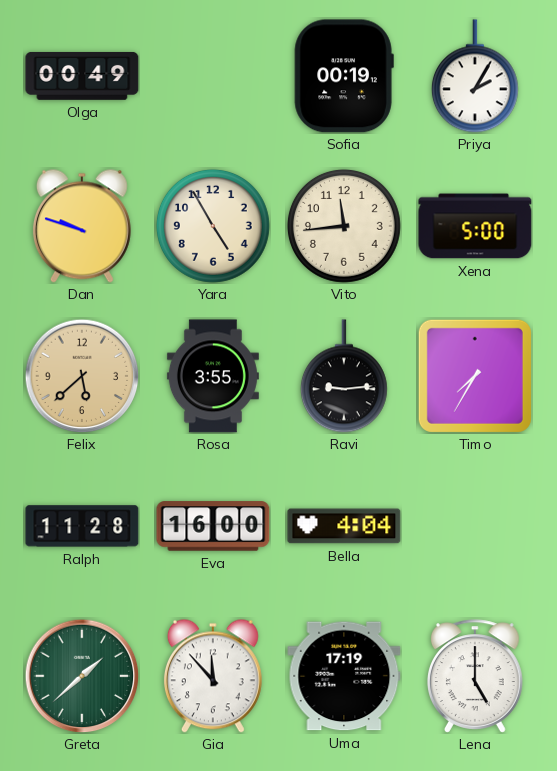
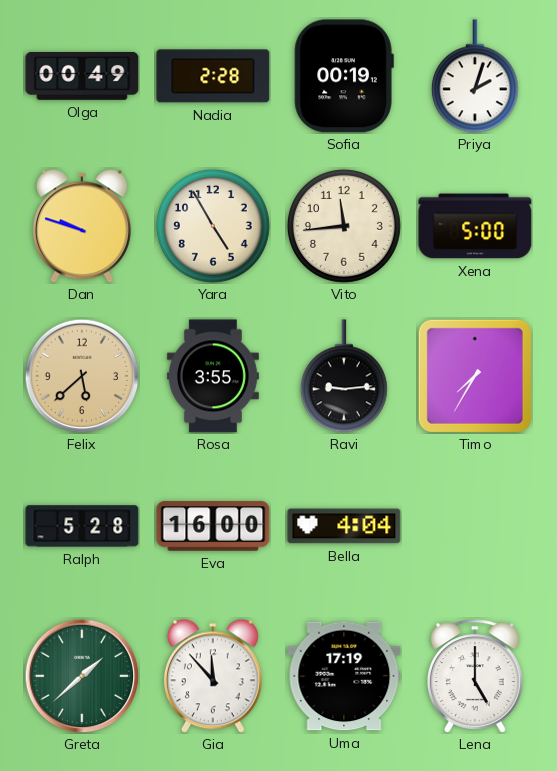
Nadia: none -> 2:28 (213, 76)
Priya: 2:05 -> 2:03 (475, 76)
Ralph: 11:28 -> 5:28 (82, 526)
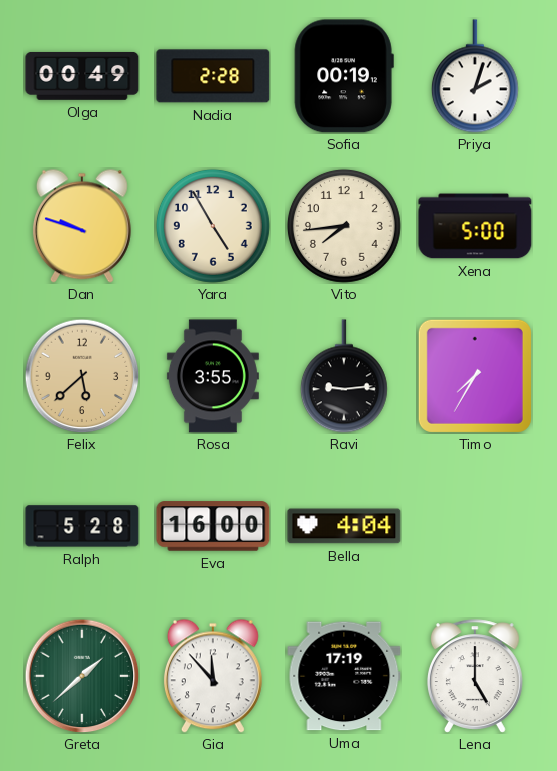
Vito: 11:44 -> 7:44 (344, 226)
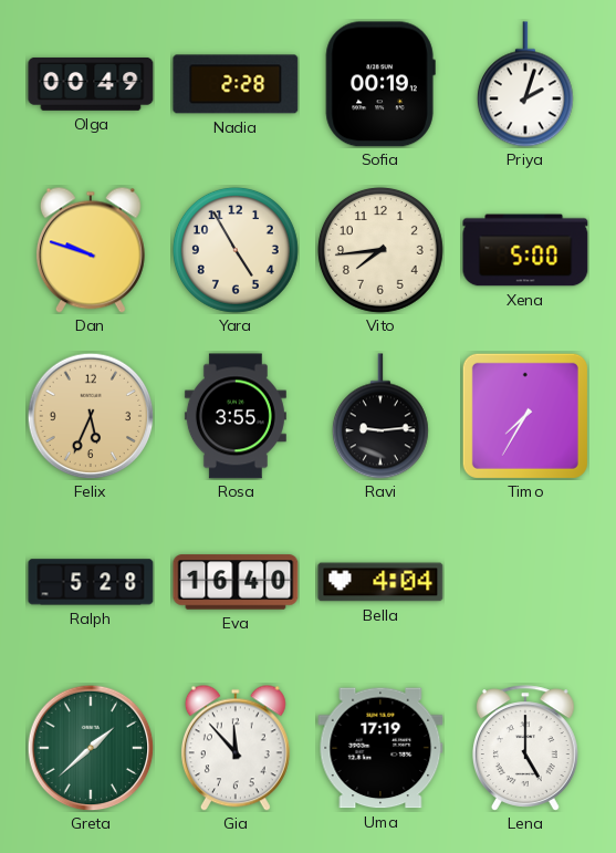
Felix: 5:38 -> 5:34 (91, 416)
Eva: 16:00 -> 16:40 (236, 582)
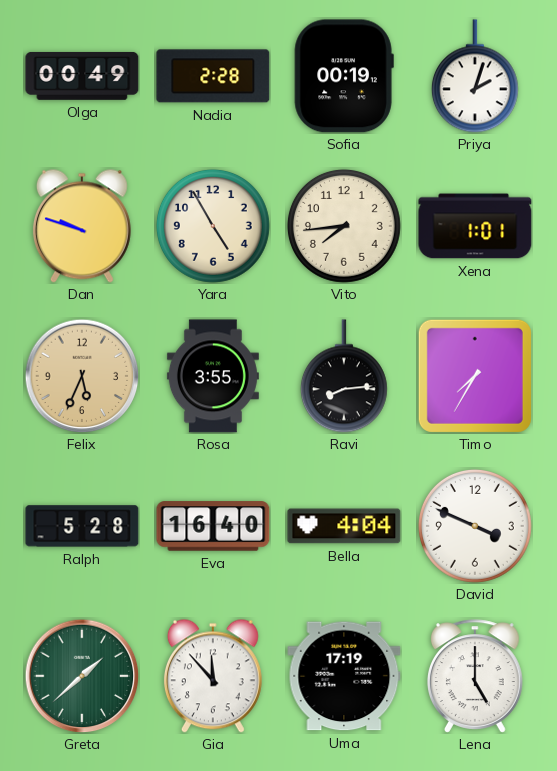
Xena: 5:00 -> 1:01 (475, 226)
Ravi: 9:14 -> 8:14 (344, 376)
David: none -> 3:49 (475, 526)
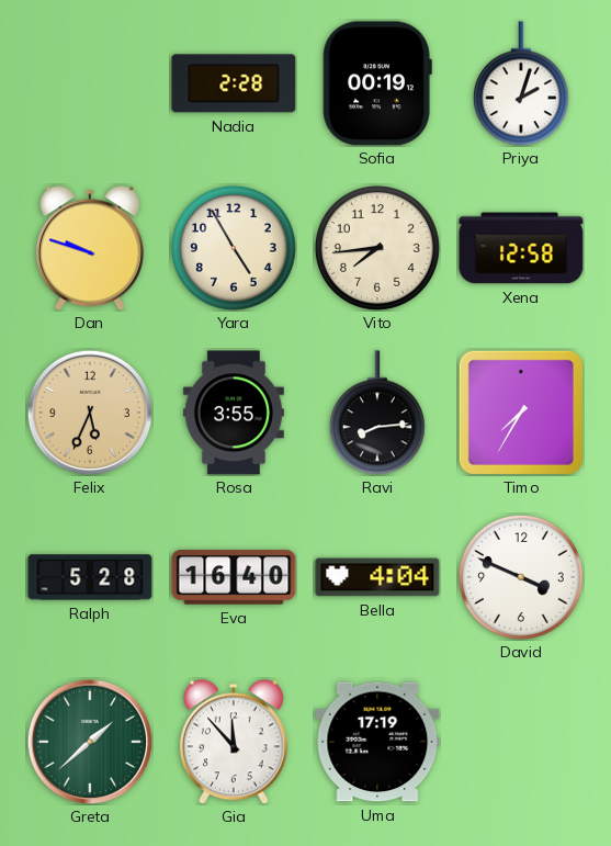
Olga: 00:49 -> none (82, 76)
Xena: 1:01 -> 12:58 (521, 248)
Lena: 5:00 -> none (475, 676)
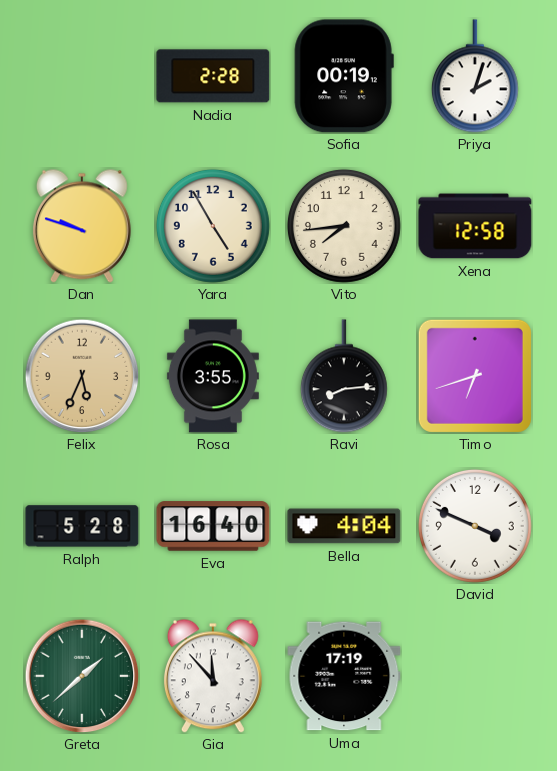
Timo: 7:35 -> 6:42 (475, 376)
